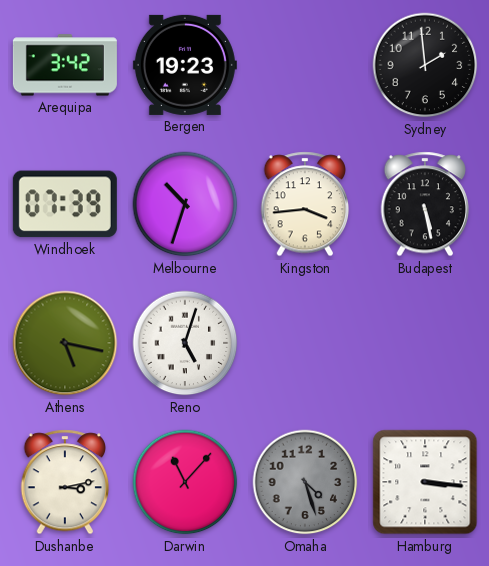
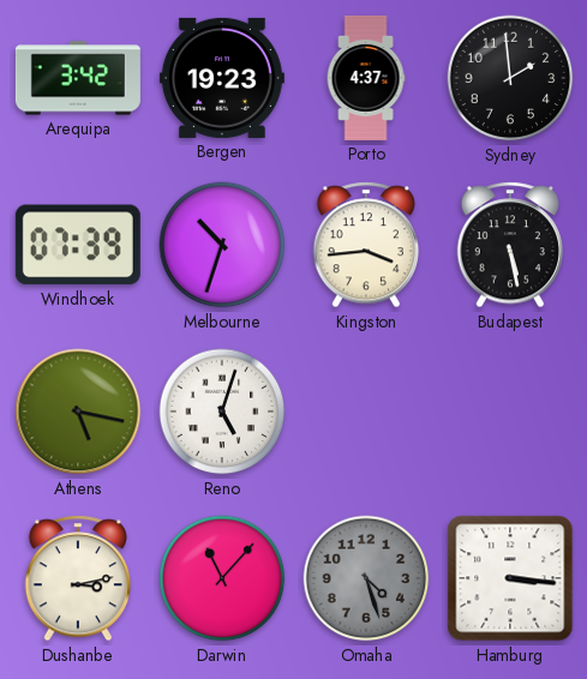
Porto: none -> 4:37 (366, 78)
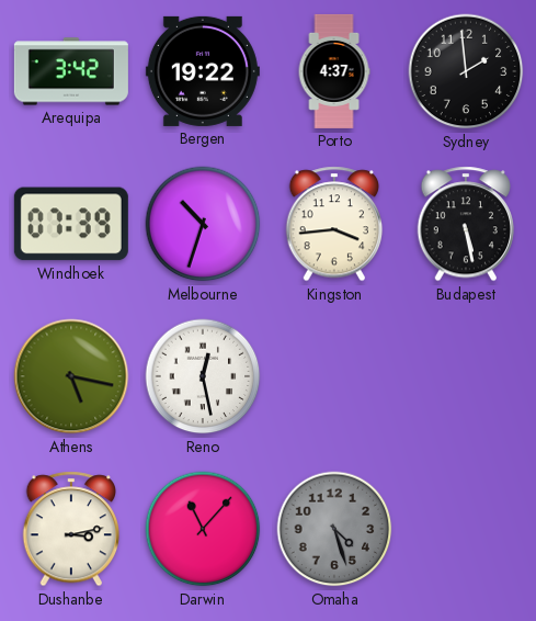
Bergen: 19:23 -> 19:22 (203, 71)
Reno: 5:03 -> 12:28 (203, 376)
Hamburg: 3:16 -> none (510, 578)
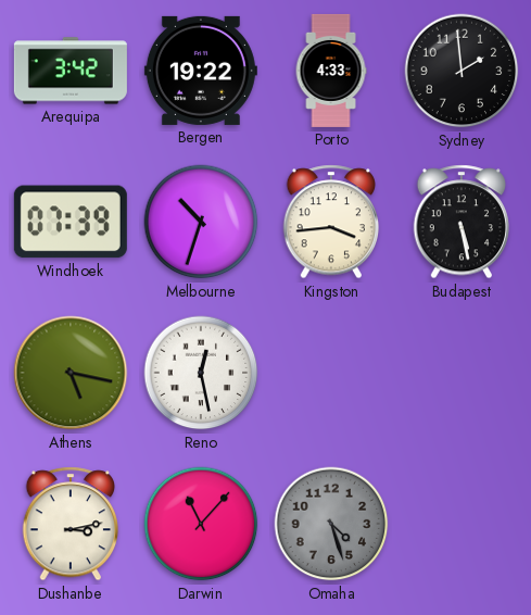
Porto: 4:37 -> 4:33 (331, 71)
